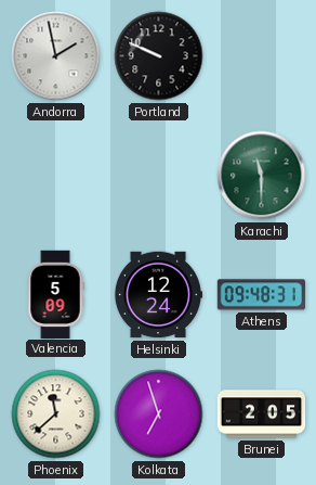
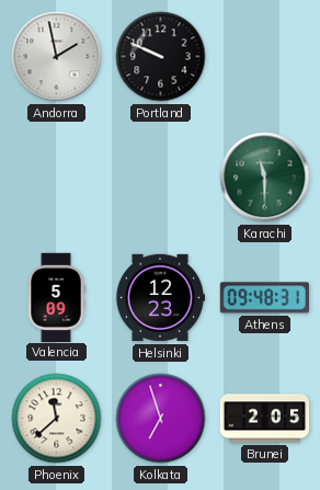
Helsinki: 12:24 -> 12:23 (159, 298)
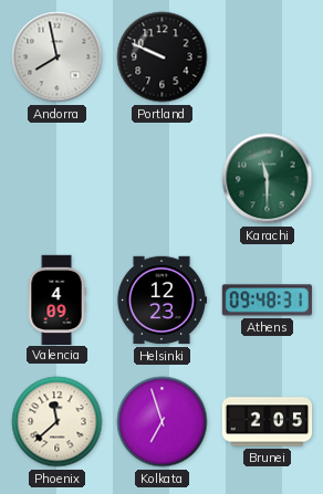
Andorra: 1:58 -> 7:58 (58, 57)
Valencia: 5:09 -> 4:09 (56, 299)
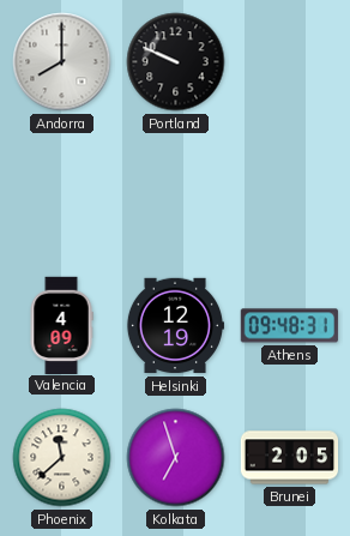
Andorra: 7:58 -> 8:00 (62, 62)
Karachi: 11:30 -> none (268, 179)
Helsinki: 12:23 -> 12:19 (174, 326)
